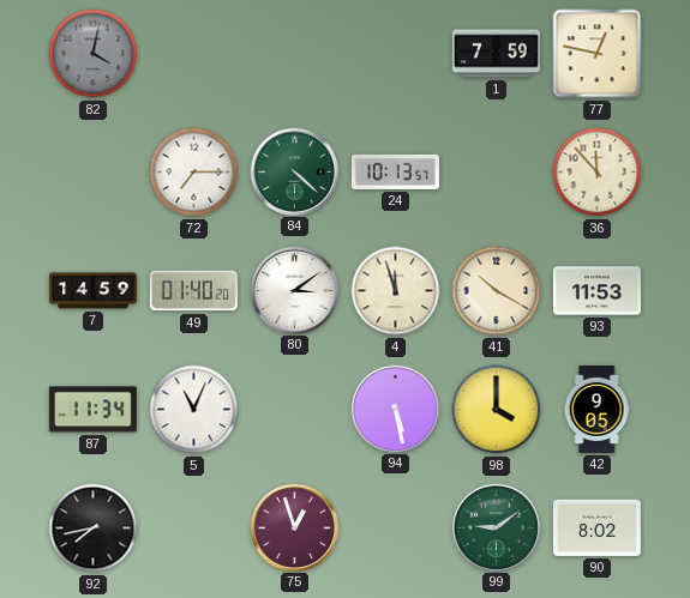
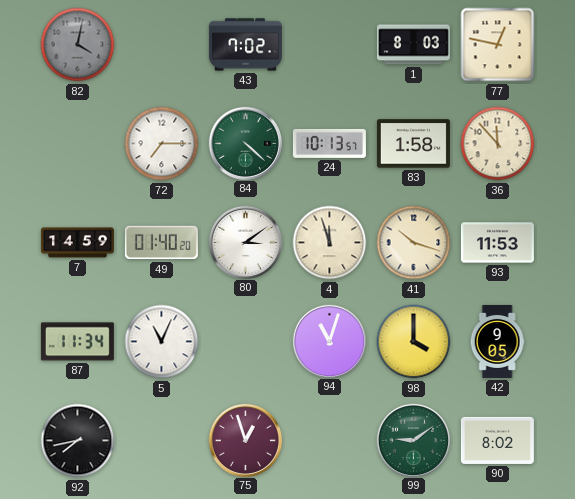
43: none -> 7:02 (245, 45)
1: 7:59 -> 8:03 (413, 45)
83: none -> 1:58 (413, 144)
41: 10:20 -> 10:18 (414, 243)
94: 5:28 -> 11:03 (329, 341)
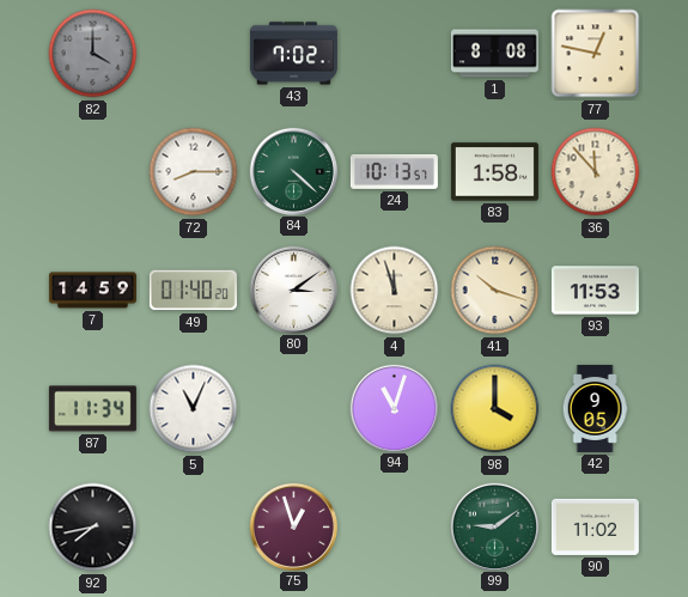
82: 4:02 -> 4:00 (93, 54)
1: 8:03 -> 8:08 (494, 54)
72: 7:15 -> 8:15 (194, 172)
90: 8:02 -> 11:02 (595, 526)
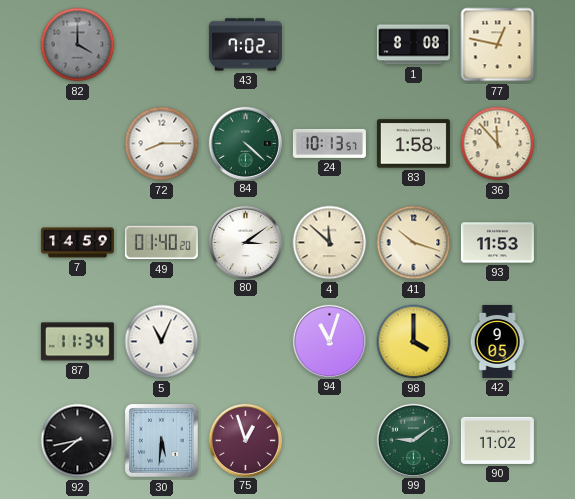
4: 11:57 -> 11:52 (330, 243)
30: none -> 5:31 (161, 440)
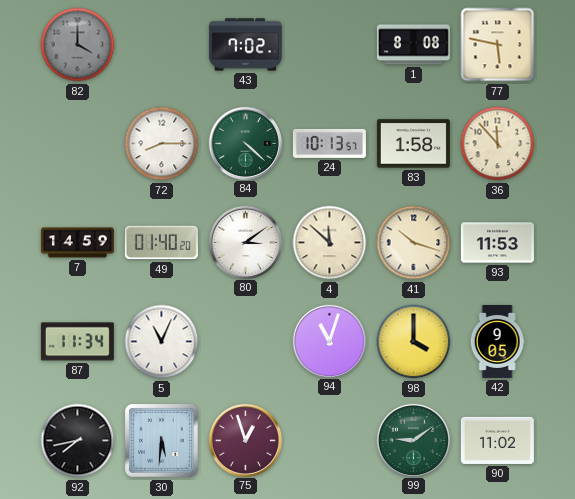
77: 12:47 -> 5:47 (498, 45)
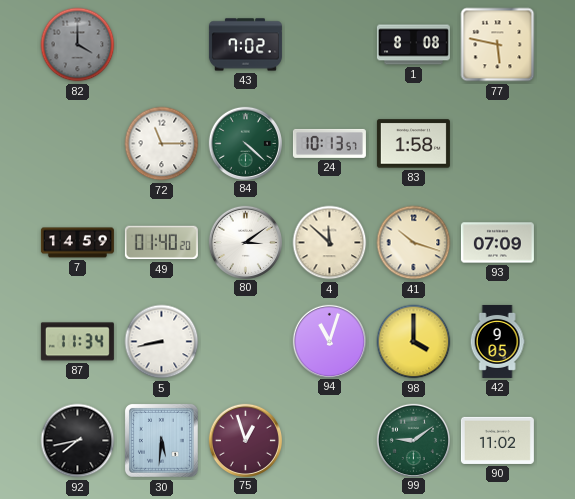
72: 8:15 -> 11:15 (162, 144)
36: 11:53 -> none (498, 144)
93: 11:53 -> 07:09 (497, 243)
5: 11:04 -> 8:43 (162, 342)
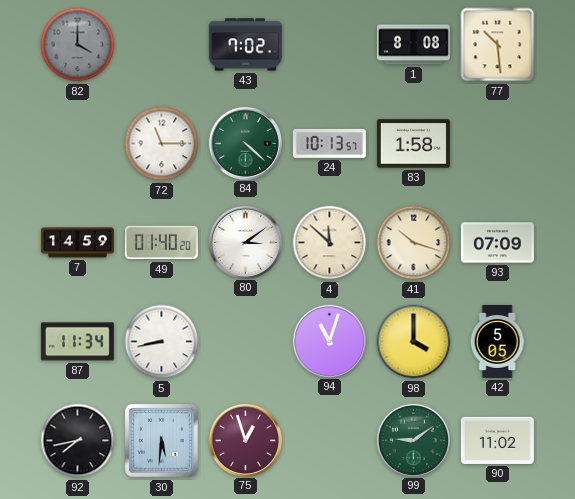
77: 5:47 -> 10:29 (498, 45)
42: 9:05 -> 5:05 (497, 341)
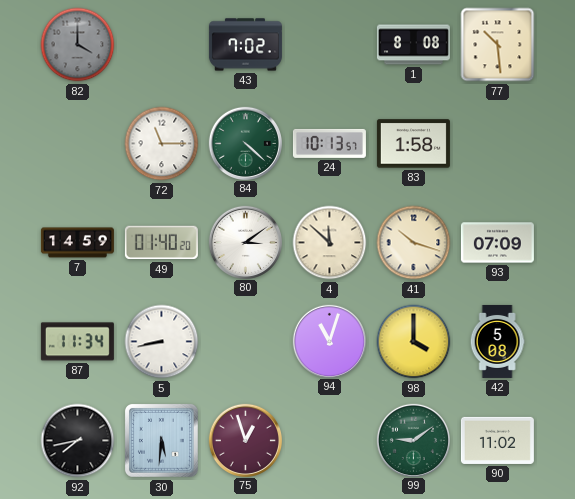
42: 5:05 -> 5:08 (497, 341)
